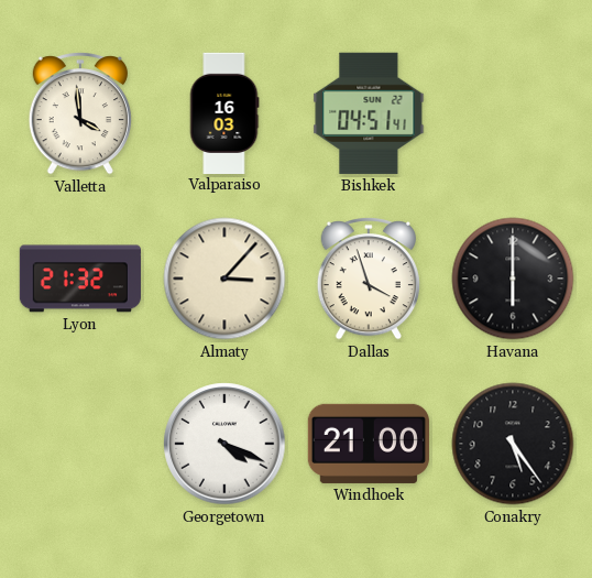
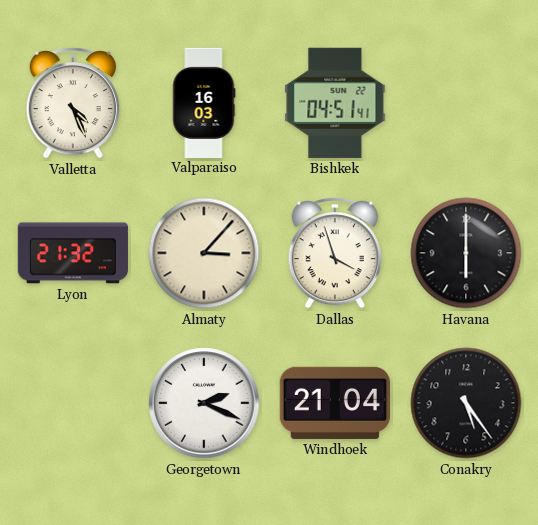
Valletta: 3:59 -> 4:26 (73, 104)
Georgetown: 4:19 -> 2:19 (204, 403)
Windhoek: 21:00 -> 21:04 (335, 403)
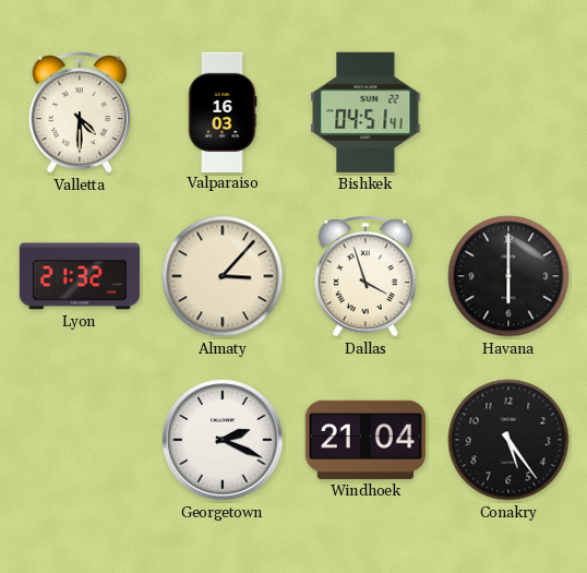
Valletta: 4:26 -> 4:30 (80, 114)
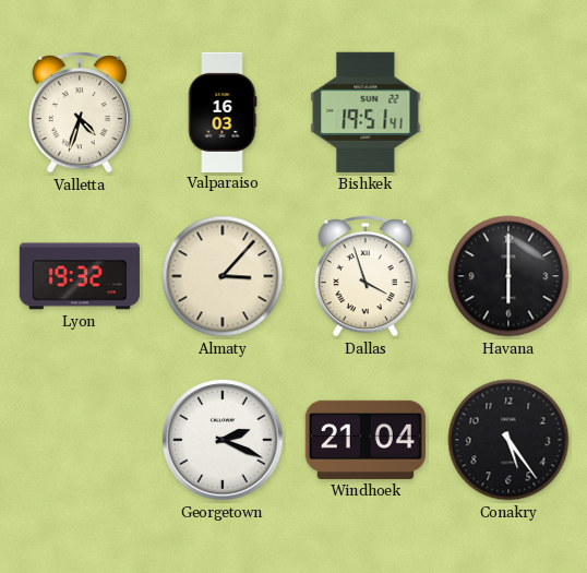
Valletta: 4:30 -> 4:33 (80, 114)
Bishkek: 04:51 -> 19:51 (366, 112)
Lyon: 21:32 -> 19:32 (80, 276)
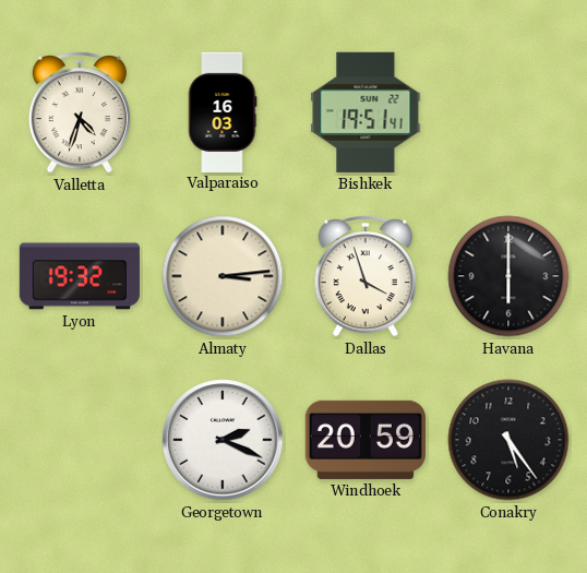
Almaty: 3:07 -> 3:14 (223, 276)
Windhoek: 21:04 -> 20:59 (366, 440)
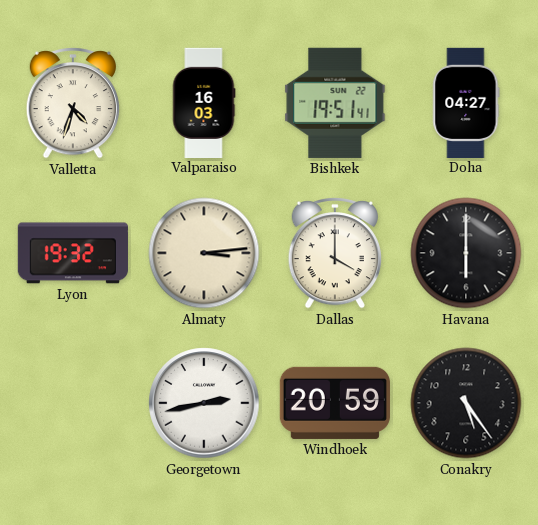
Doha: none -> 04:27 (466, 102)
Dallas: 3:57 -> 4:00 (335, 254)
Georgetown: 2:19 -> 2:43 (204, 403)
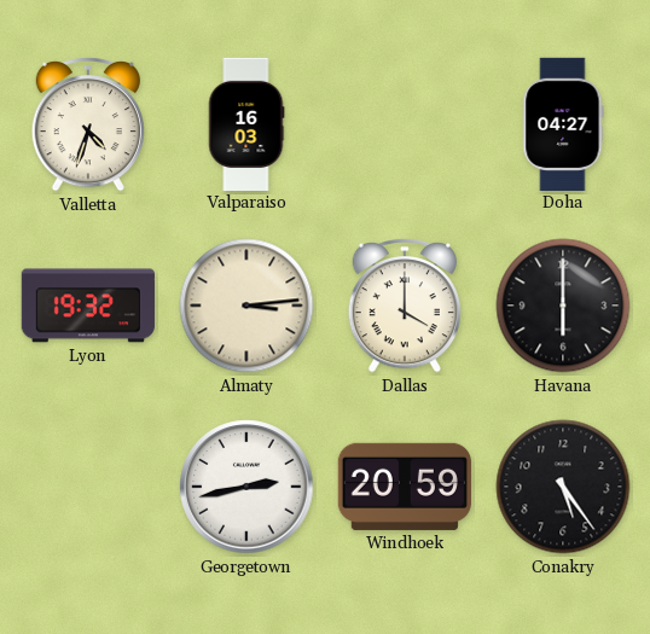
Bishkek: 19:51 -> none (335, 103)
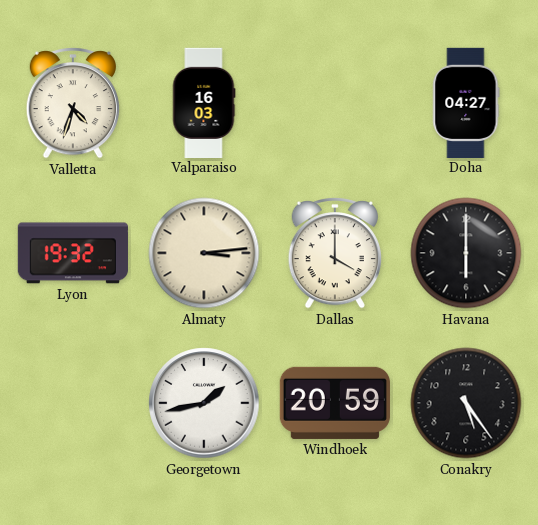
Georgetown: 2:43 -> 1:43 (204, 403)
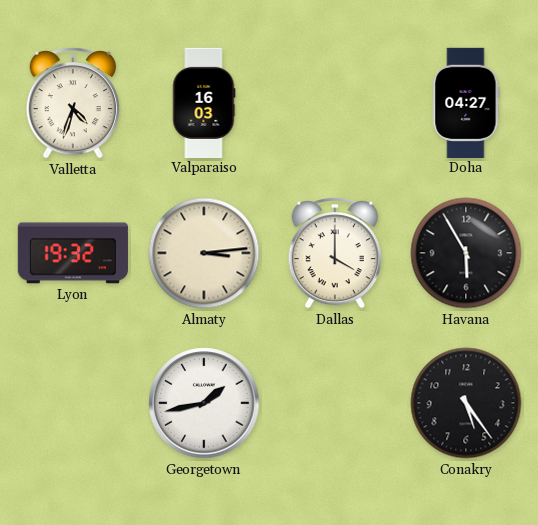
Havana: 6:00 -> 5:55 (466, 253)
Windhoek: 20:59 -> none (335, 403)
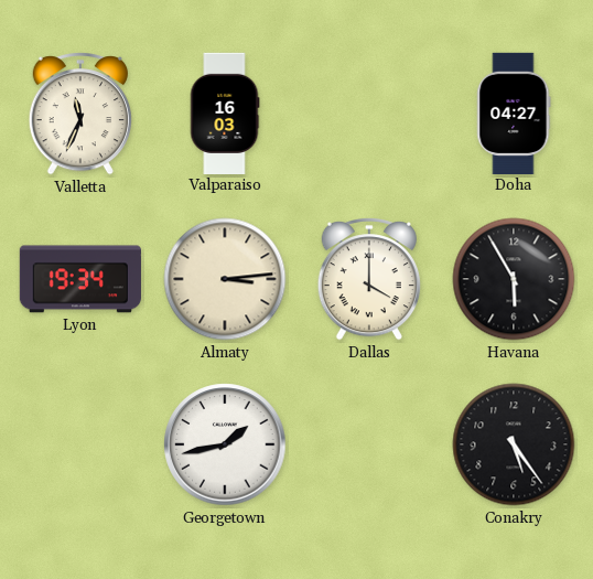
Valletta: 4:33 -> 11:34 (80, 115)
Lyon: 19:32 -> 19:34 (80, 279)
